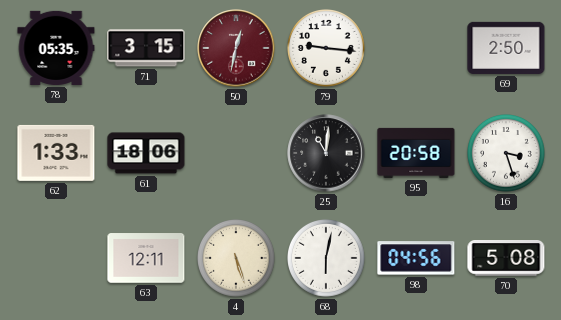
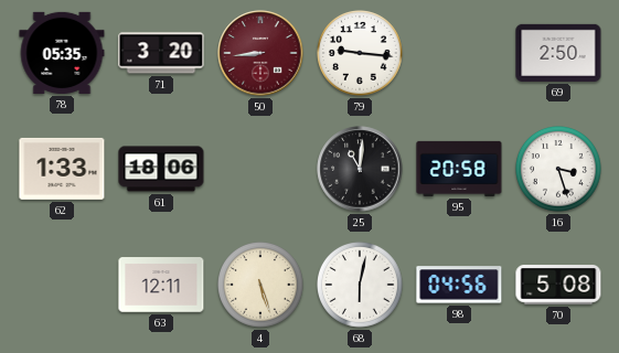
71: 3:15 -> 3:20 (161, 53)
50: 12:32 -> 8:44 (260, 53)
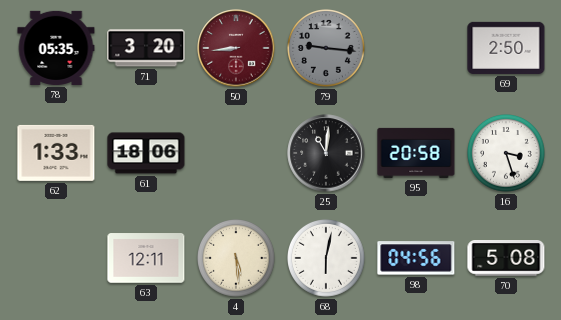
79 dial: white -> grey (327, 49)
4: 5:27 -> 5:29 (237, 259)
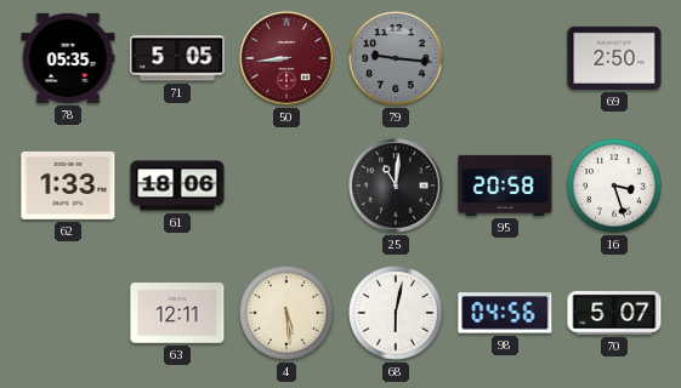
71: 3:20 -> 5:05 (177, 58)
70: 5:08 -> 5:07 (614, 314)
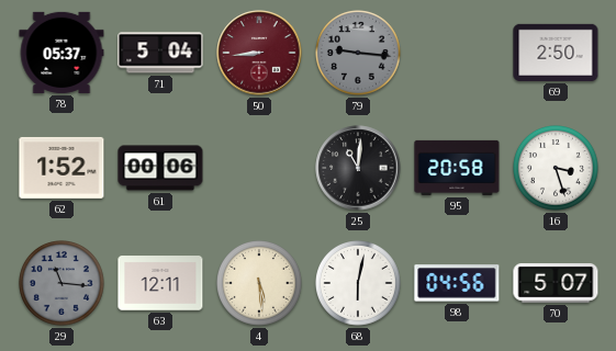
78: 05:35 -> 05:37 (61, 53)
71: 5:05 -> 5:04 (160, 53)
62: 1:33 -> 1:52 (61, 168)
61: 18:06 -> 00:06 (160, 168)
29: none -> 11:16 (63, 284)
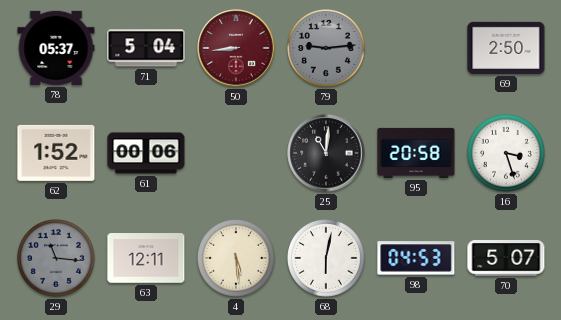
79: 9:16 -> 9:14 (327, 49)
98: 04:56 -> 04:53 (416, 258)
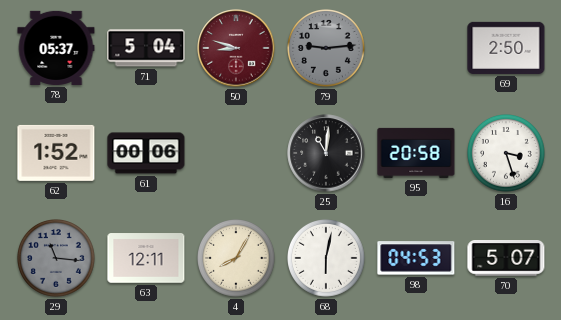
50: 8:44 -> 8:48 (236, 48)
4: 5:29 -> 8:05 (237, 259)
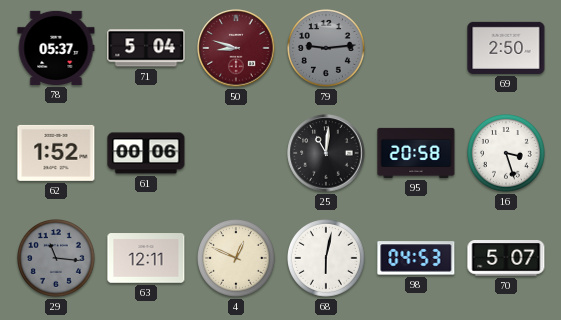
4: 8:05 -> 12:49 (237, 259)
